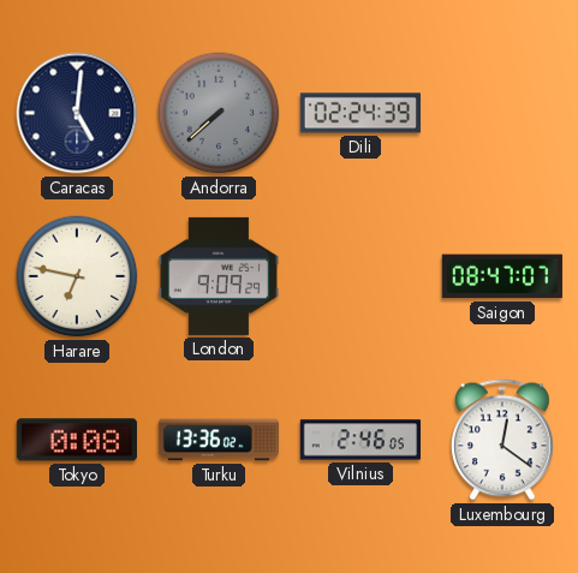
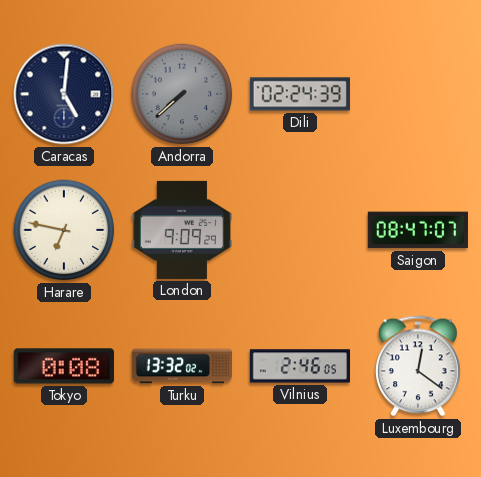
Turku: 13:36 -> 13:32 (182, 366)
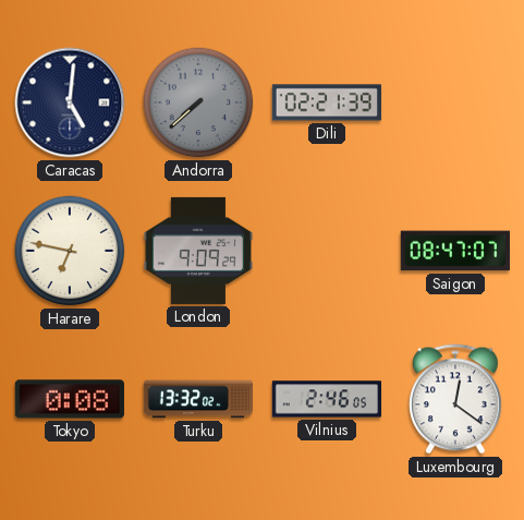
Dili: 02:24 -> 02:21 (327, 102)
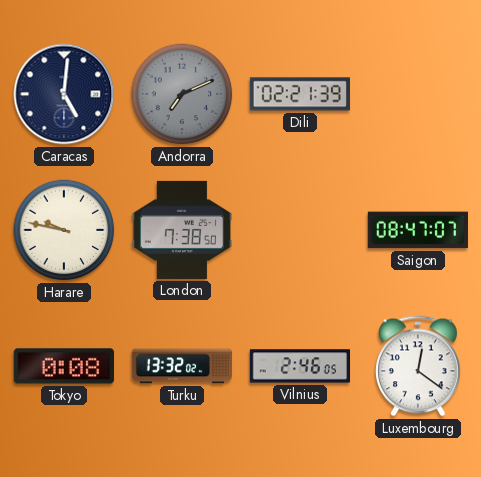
Andorra: 7:38 -> 7:11 (182, 94)
Harare: 6:47 -> 9:47 (64, 230)
London: 9:09 -> 7:38 (182, 230)
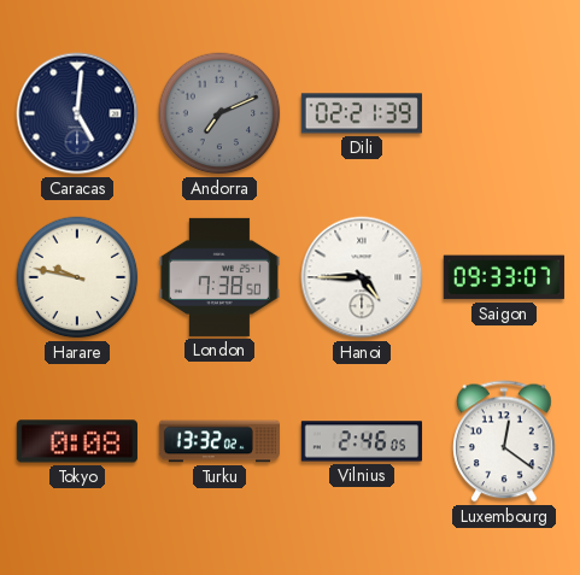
Hanoi: none -> 4:45 (362, 277)
Saigon: 08:47 -> 09:33 (504, 277)
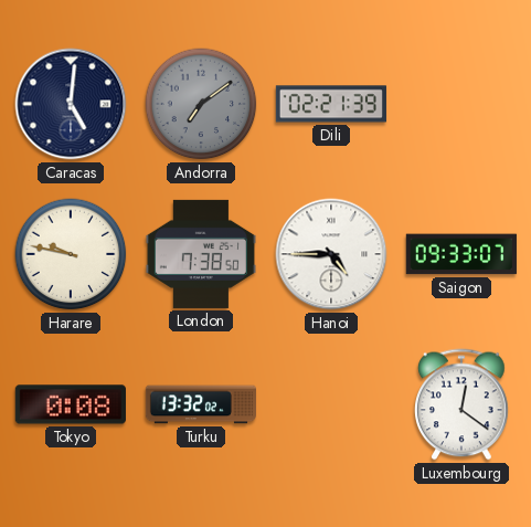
Andorra: 7:11 -> 7:09 (201, 104)
Vilnius: 2:46 -> none (361, 441)
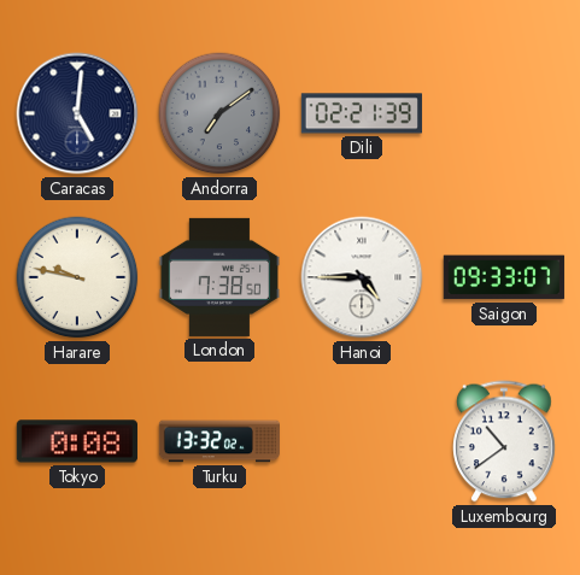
Luxembourg: 12:21 -> 10:39 (505, 441)
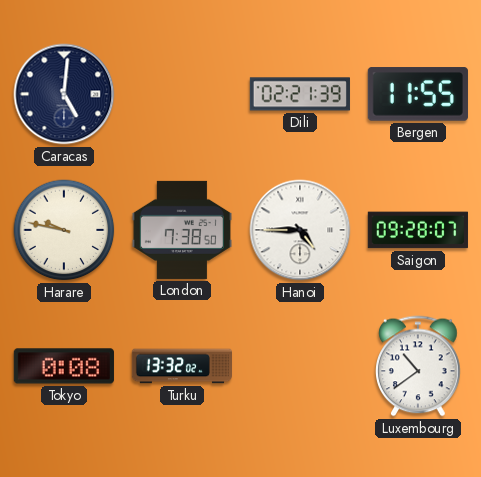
Andorra: 7:09 -> none (219, 113)
Bergen: none -> 11:55 (418, 94)
Saigon: 09:33 -> 09:28 (418, 230)
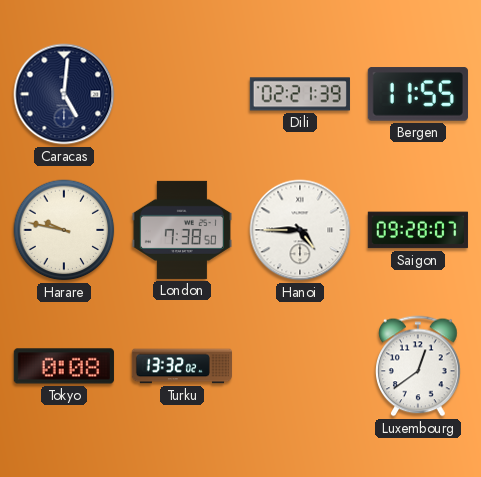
Luxembourg: 10:39 -> 12:39 (419, 366)
